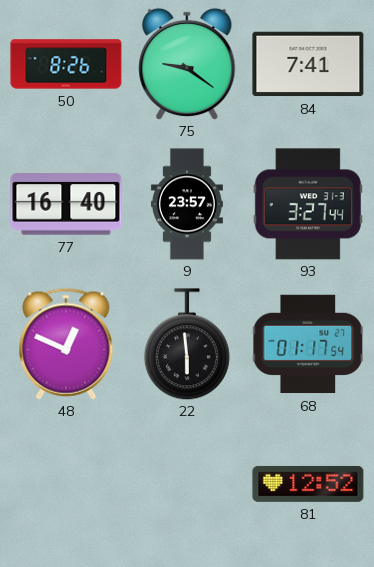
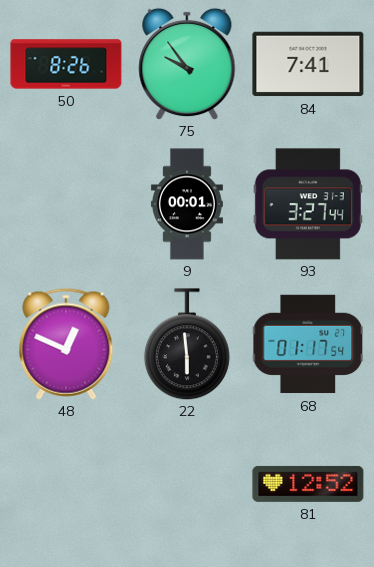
75: 9:21 -> 9:54 (187, 64)
77: 16:40 -> none (66, 204)
9: 23:57 -> 00:01 (187, 204)
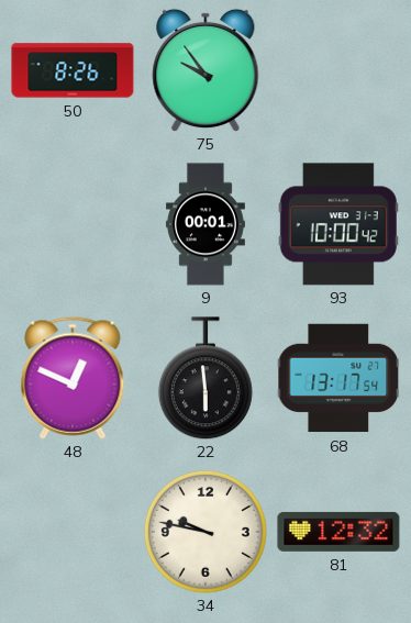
84: 7:41 -> none (308, 64)
93: 3:27 -> 10:00 (338, 224)
68: 01:17 -> 13:17 (338, 378)
34: none -> 9:47 (205, 532)
81: 12:52 -> 12:32 (338, 532)
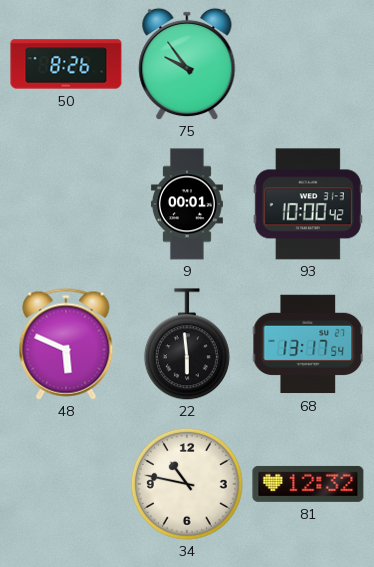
48: 12:49 -> 5:49 (66, 344)
34: 9:47 -> 10:47 (187, 484)
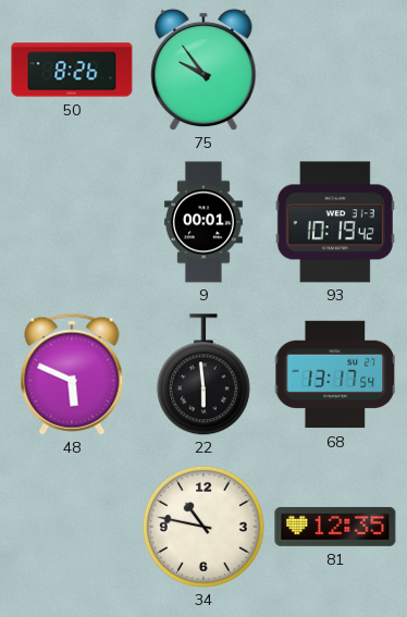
93: 10:00 -> 10:19 (335, 222)
81: 12:32 -> 12:35 (335, 527)
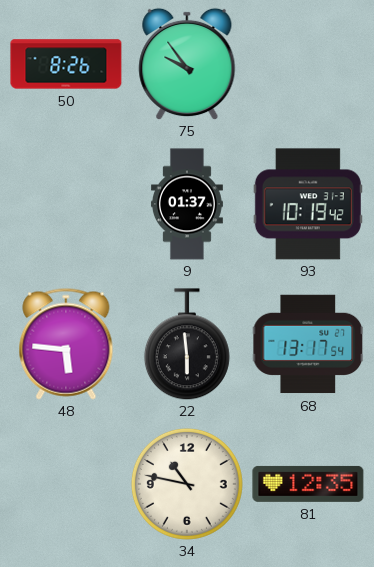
9: 00:01 -> 01:37 (187, 204)
48: 5:49 -> 5:46 (66, 344)
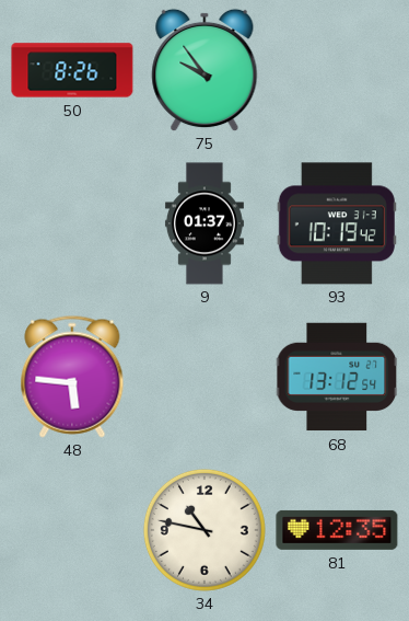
22: 5:59 -> none (187, 344)
68: 13:17 -> 13:12 (337, 377)
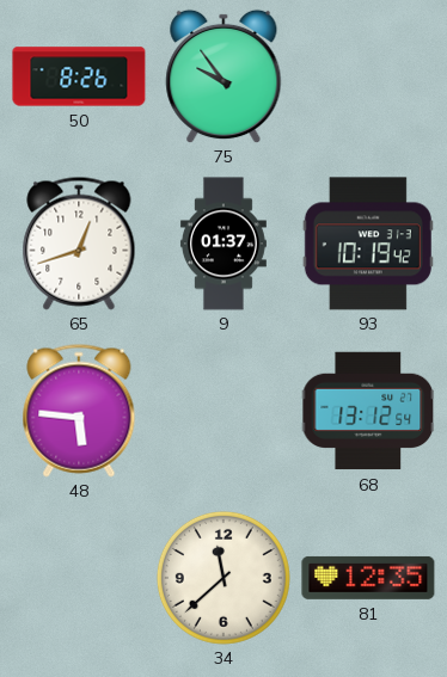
65: none -> 12:42 (79, 244)
34: 10:47 -> 11:38 (223, 578)
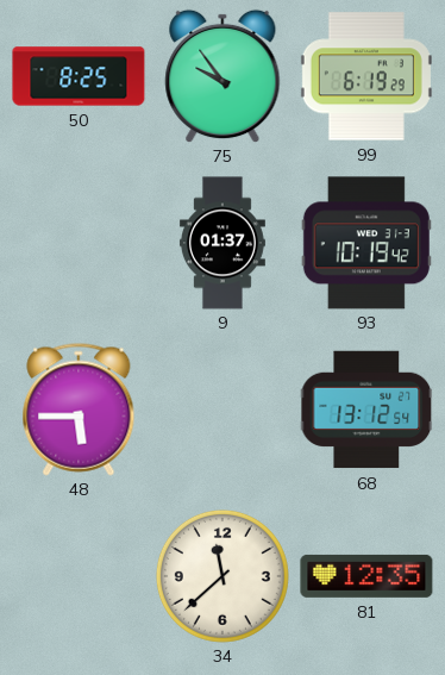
50: 8:26 -> 8:25 (79, 76)
99: none -> 6:19 (366, 76)
65: 12:42 -> none (79, 244)
48: 5:46 -> 5:45 (79, 410)
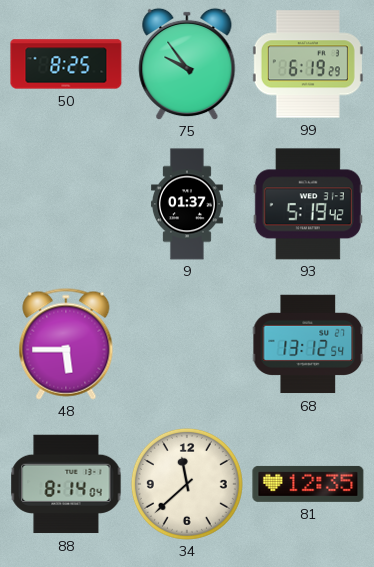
93: 10:19 -> 5:19 (308, 204)
88: none -> 8:14 (66, 484)
